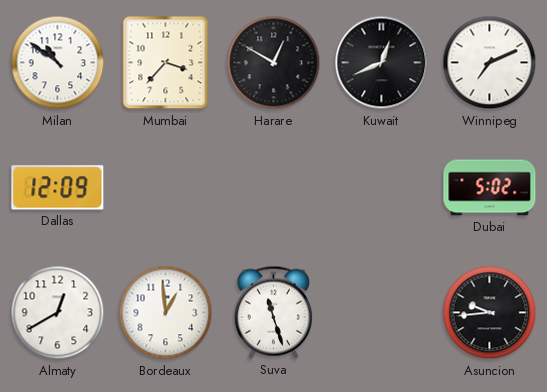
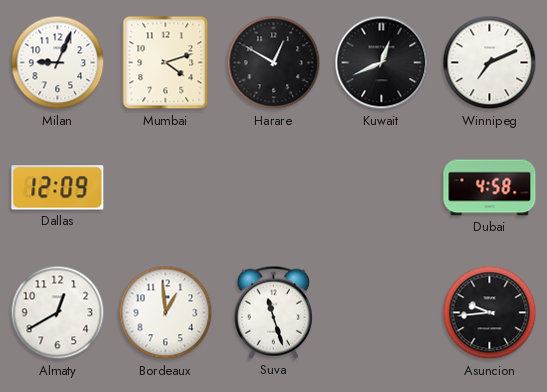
Milan: 10:51 -> 9:04 (58, 63)
Mumbai: 3:37 -> 4:12 (166, 63)
Dubai: 5:02 -> 4:58 (490, 188)
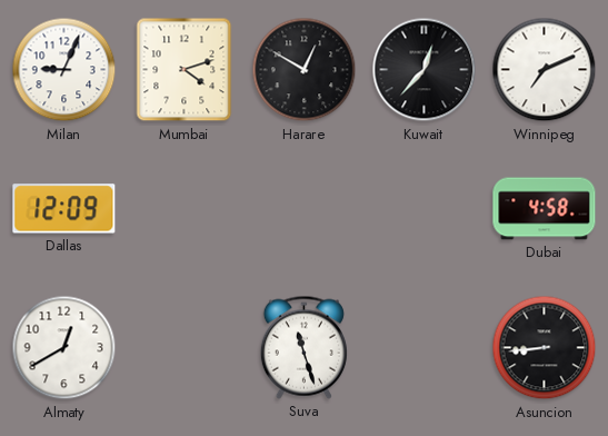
Kuwait: 12:41 -> 12:37 (425, 70)
Bordeaux: 12:59 -> none (166, 313)
Asuncion: 9:44 -> 8:44 (545, 348)
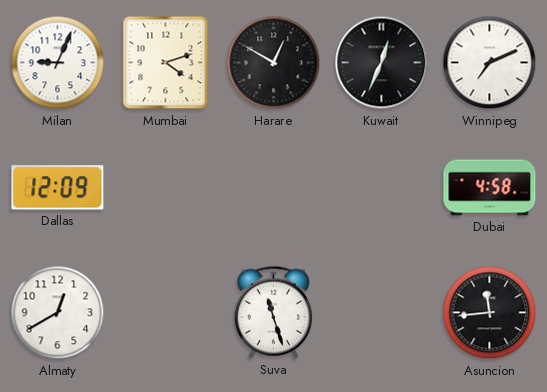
Kuwait: 12:37 -> 12:34 (382, 63)
Asuncion: 8:44 -> 11:44 (490, 313)
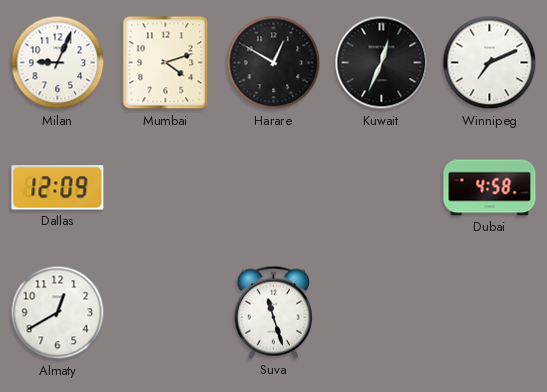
Asuncion: 11:44 -> none (490, 313)
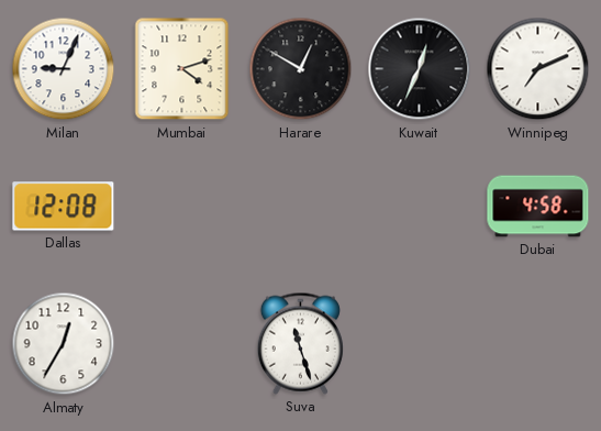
Dallas: 12:09 -> 12:08 (64, 207)
Almaty: 12:40 -> 12:35 (64, 344)
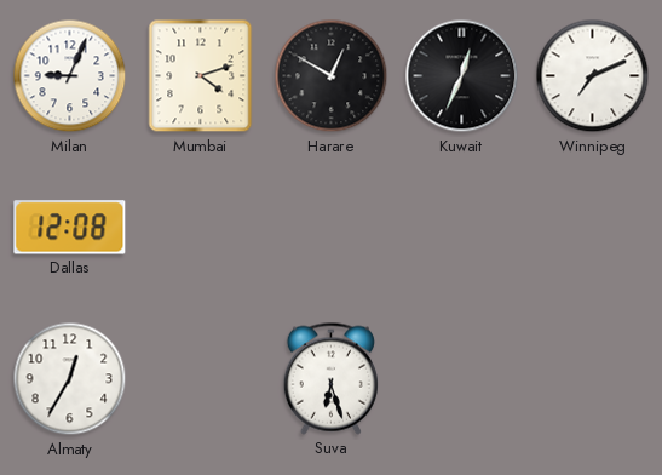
Dubai: 4:58 -> none (538, 207)
Suva: 11:27 -> 6:27 (330, 378)
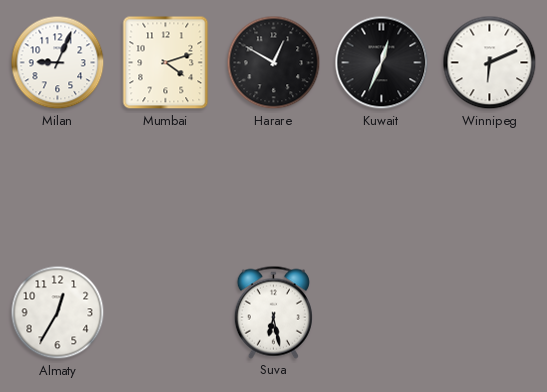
Winnipeg: 7:11 -> 6:11 (490, 63)
Dallas: 12:08 -> none (70, 228)
Suva: 6:27 -> 6:28 (273, 312)
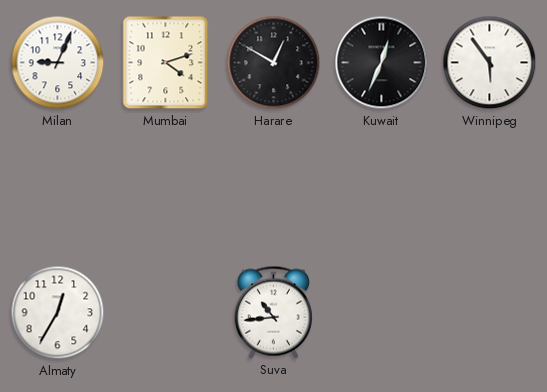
Winnipeg: 6:11 -> 5:54 (490, 63)
Suva: 6:28 -> 10:44 (273, 312)
